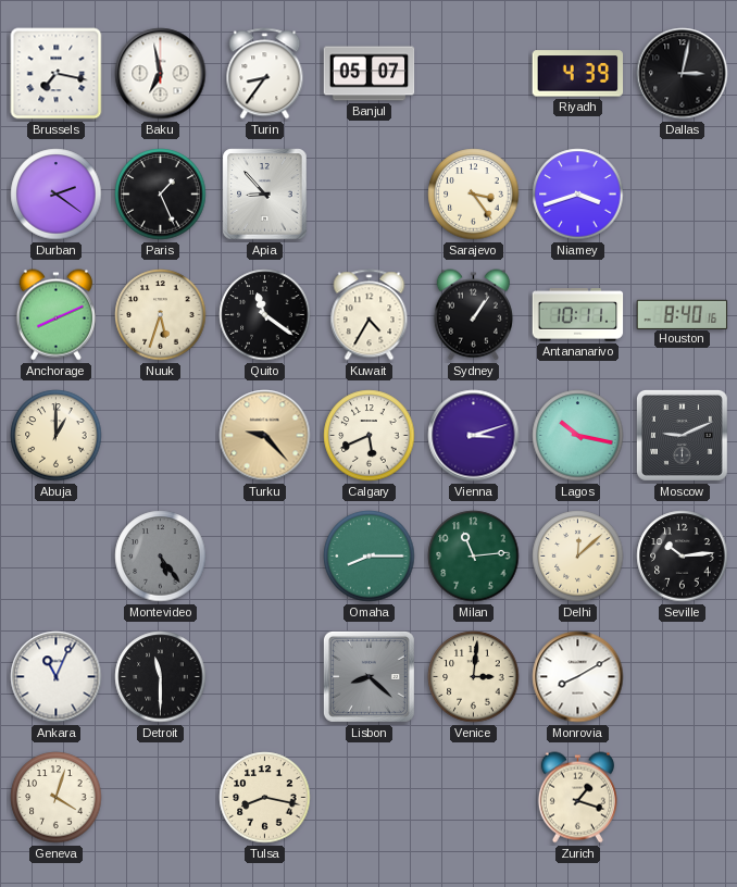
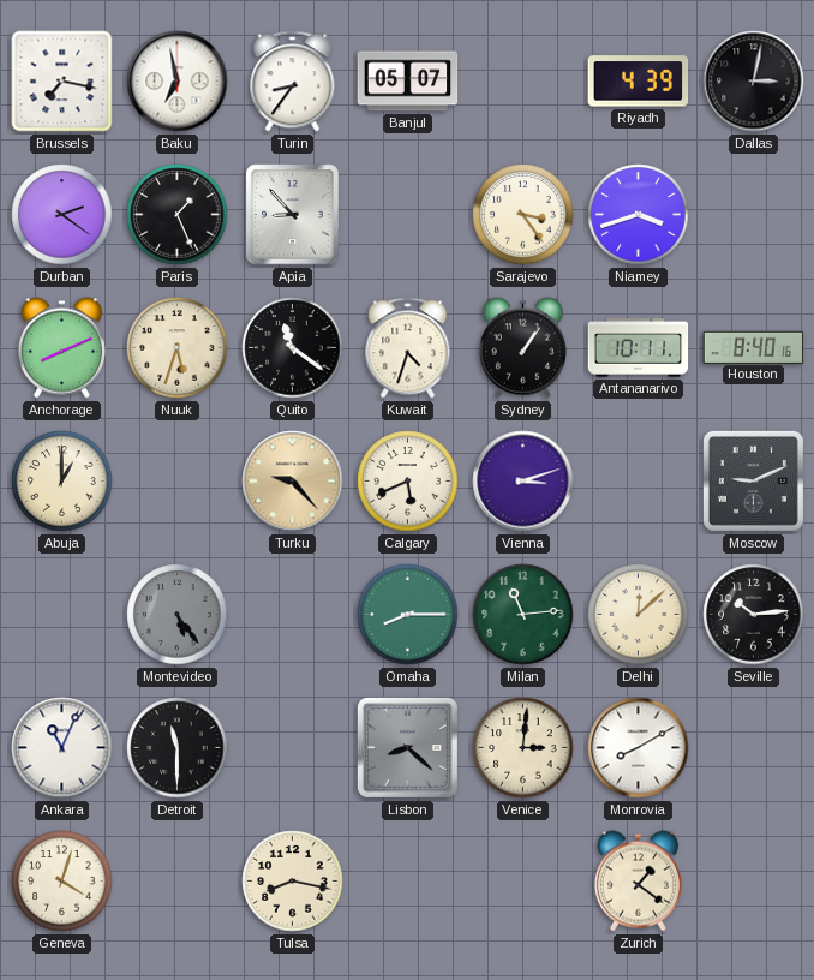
Kuwait: 4:35 -> 4:33 (408, 348)
Lagos: 10:17 -> none (578, 436)
Zurich: 1:18 -> 1:21 (638, 882)
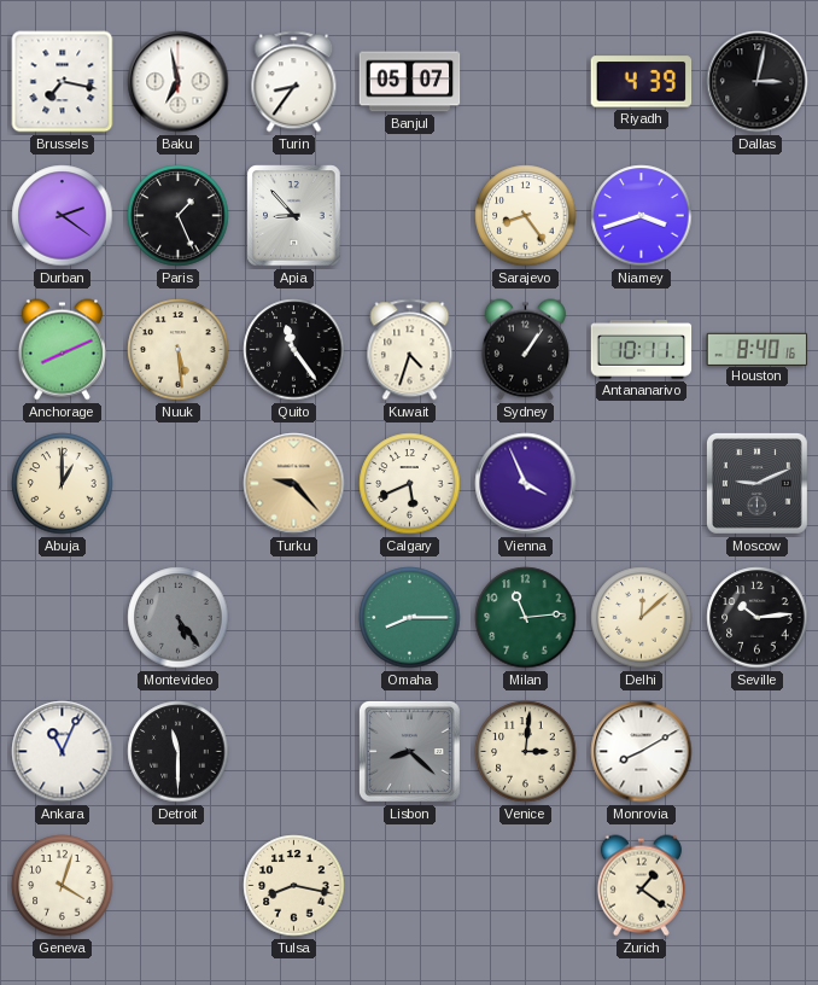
Sarajevo: 3:24 -> 8:24 (526, 216)
Nuuk: 5:33 -> 5:29 (179, 350)
Quito: 11:21 -> 11:24 (294, 350)
Vienna: 3:12 -> 3:56 (526, 484)
